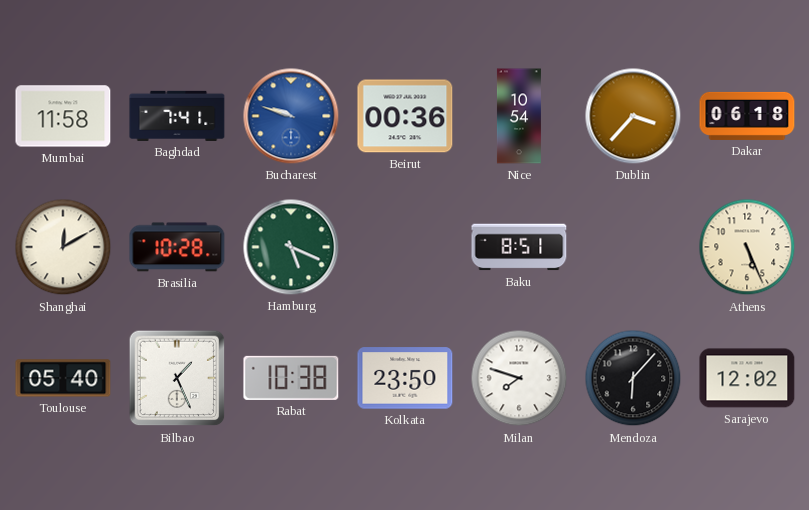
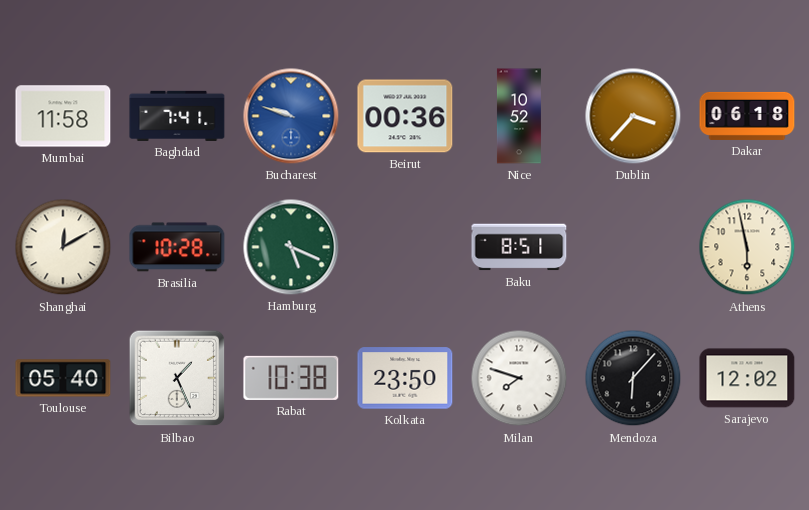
Nice: 10:54 -> 10:52 (519, 116)
Athens: 5:26 -> 5:58 (747, 247)
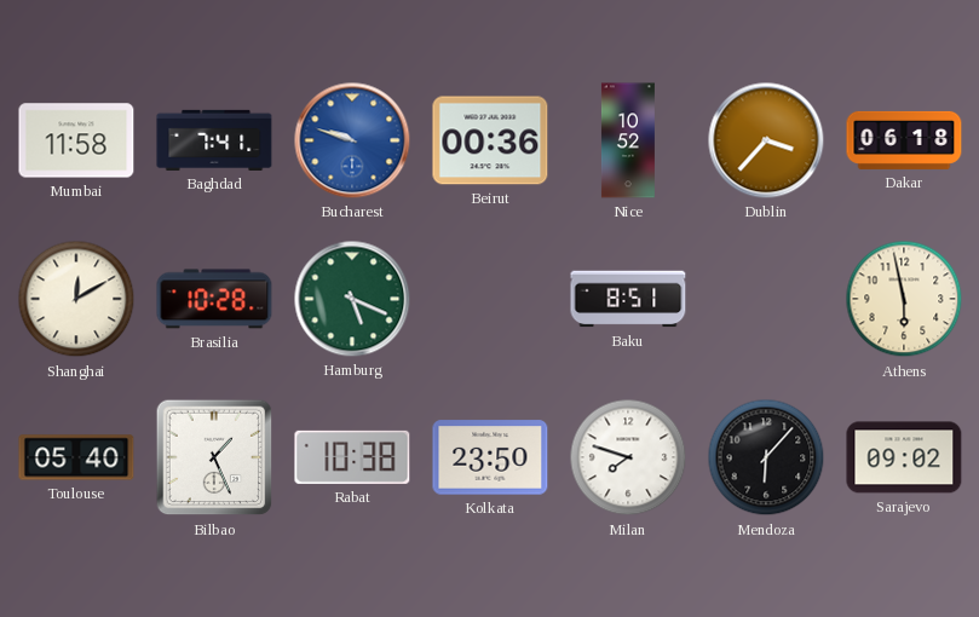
Sarajevo: 12:02 -> 09:02 (904, 457)
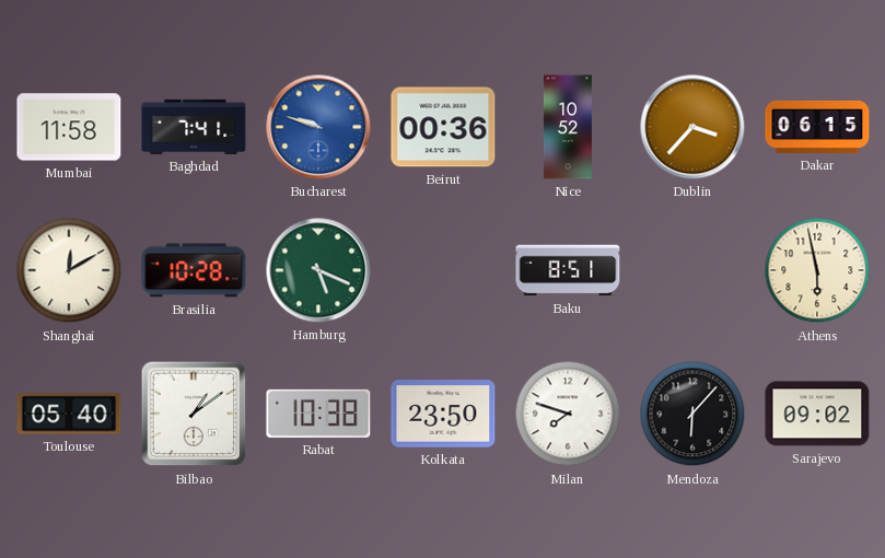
Dakar: 06:18 -> 06:15 (817, 127)
Bilbao: 1:26 -> 1:09 (194, 414)
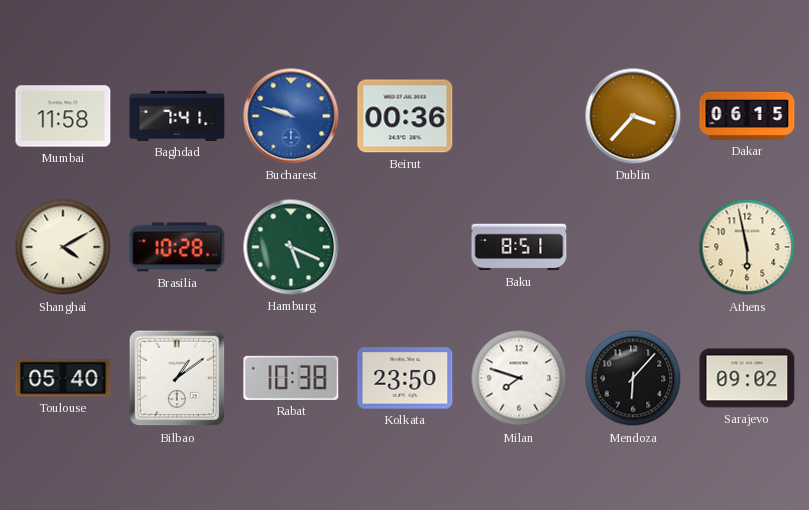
Nice: 10:52 -> none (568, 127)
Shanghai: 12:10 -> 4:10 (63, 247)
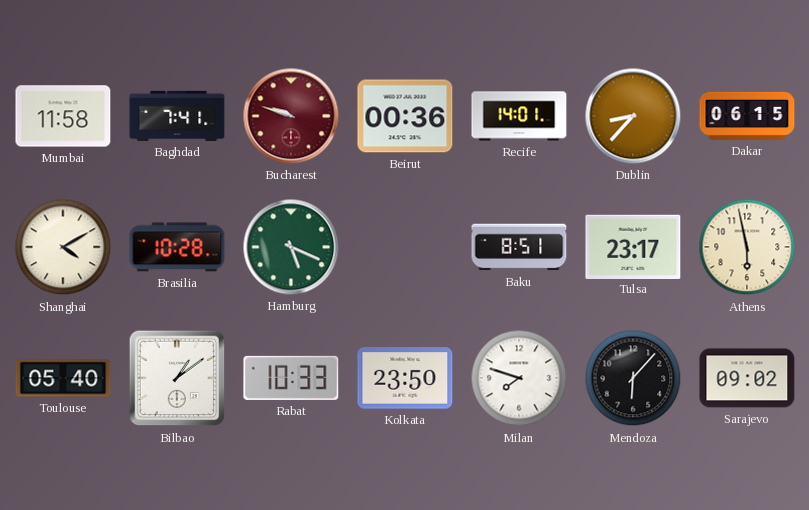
Bucharest dial: blue -> burgundy (291, 116)
Recife: none -> 14:01 (519, 116)
Dublin: 3:37 -> 8:37 (633, 116)
Tulsa: none -> 23:17 (633, 246)
Rabat: 10:38 -> 10:33 (291, 378)
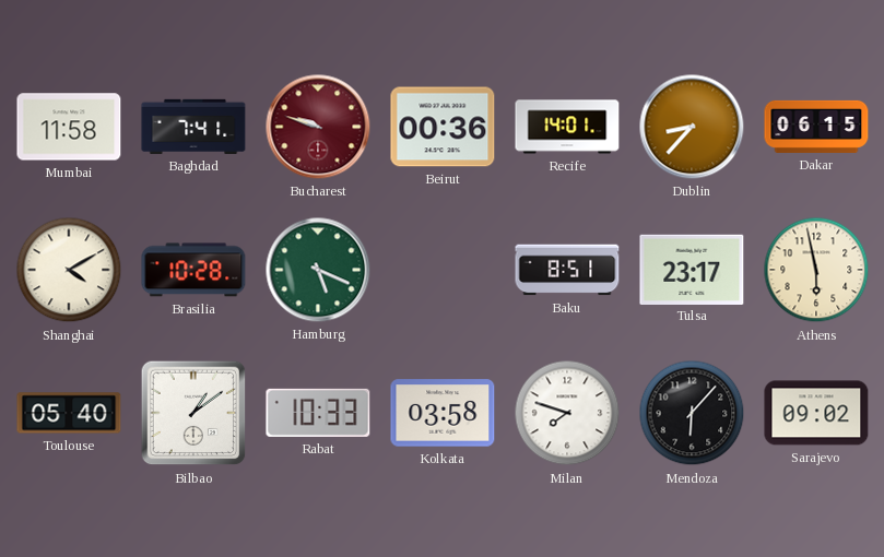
Kolkata: 23:50 -> 03:58 (443, 413)
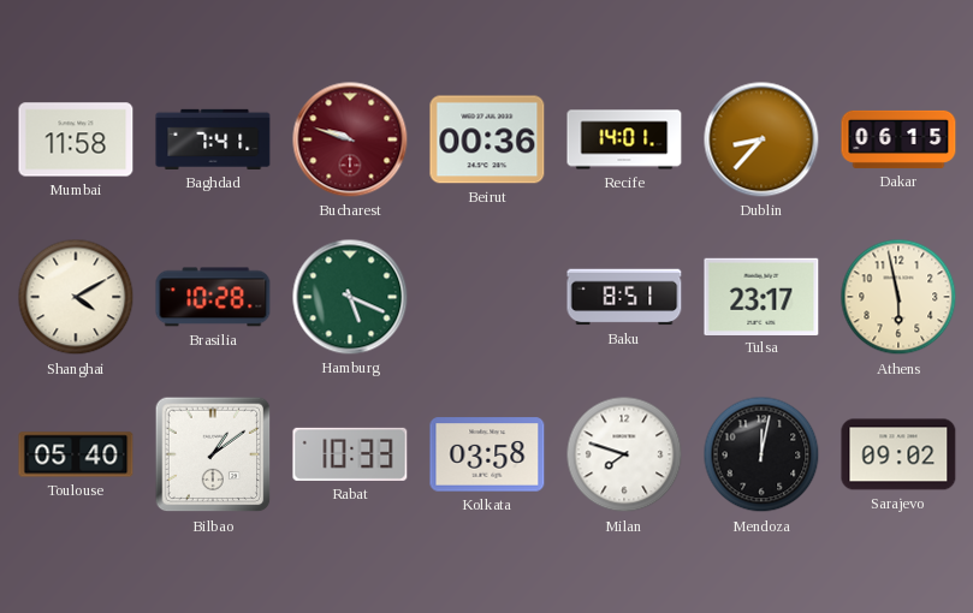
Mendoza: 6:07 -> 12:02 (761, 454)
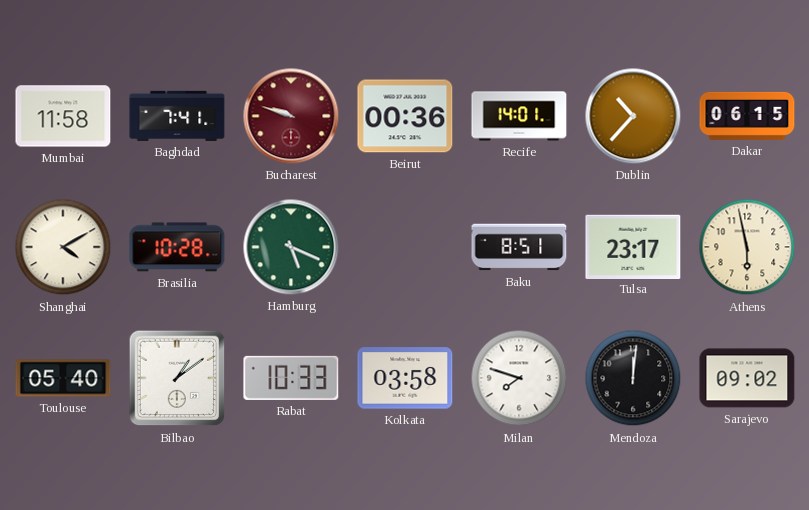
Dublin: 8:37 -> 10:37 (633, 116)
Mendoza: 12:02 -> 12:01 (633, 378)
